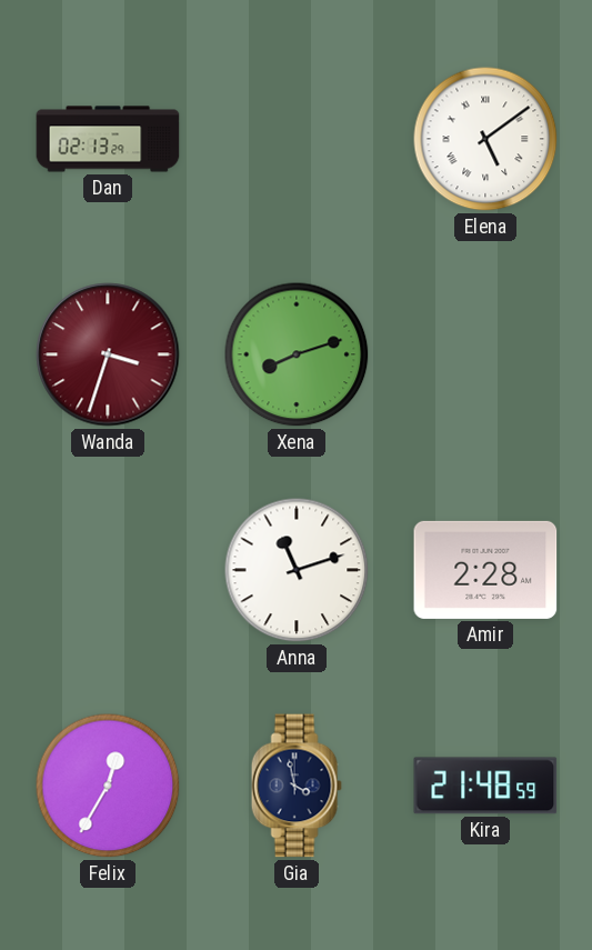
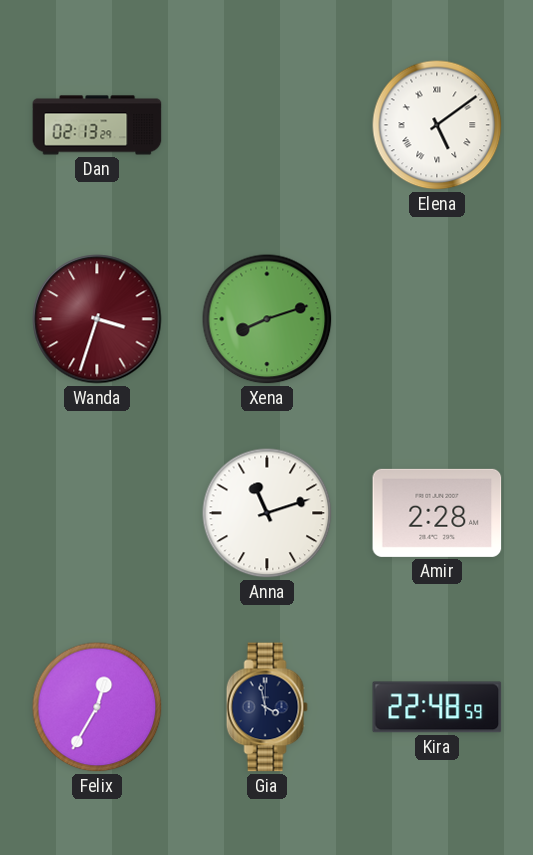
Kira: 21:48 -> 22:48 (437, 707)
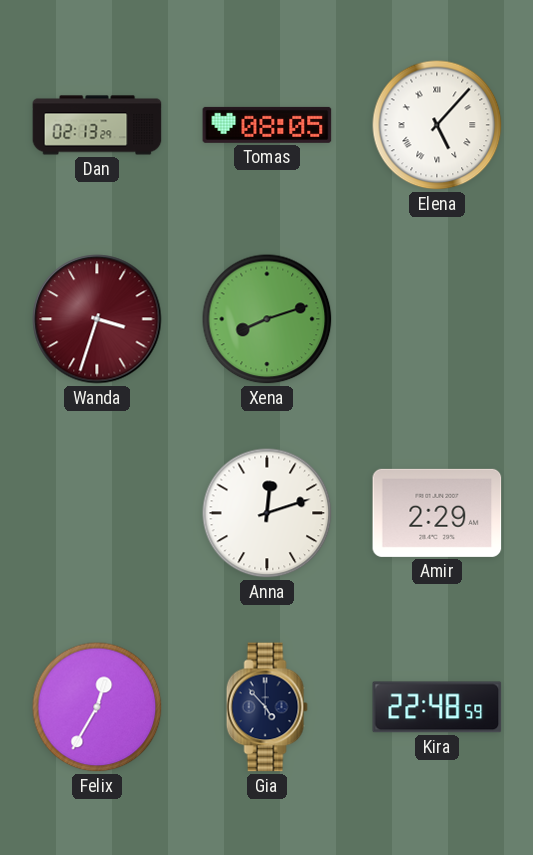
Tomas: none -> 08:05 (267, 125)
Elena: 5:09 -> 5:07 (437, 125)
Anna: 11:12 -> 12:12 (267, 513)
Amir: 2:28 -> 2:29 (437, 513)
Gia: 3:58 -> 4:53 (267, 707)
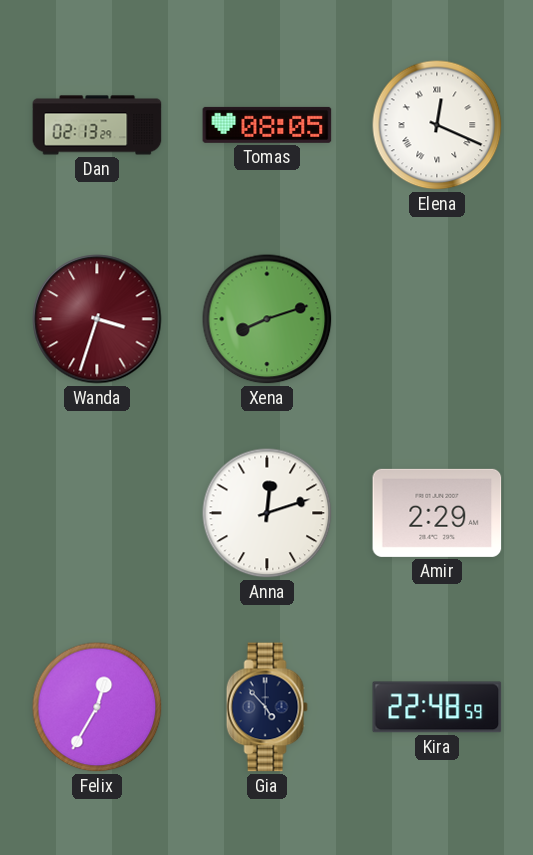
Elena: 5:07 -> 12:19 (437, 125)
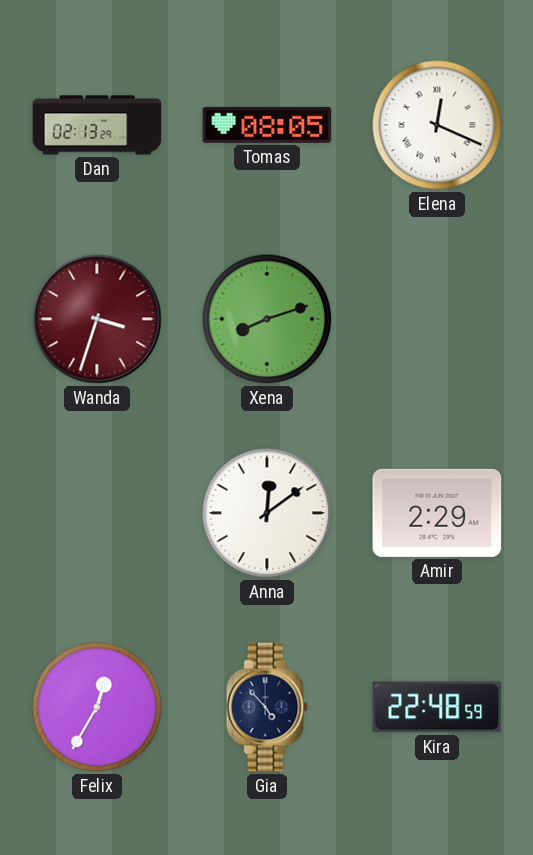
Anna: 12:12 -> 12:09 (267, 513)
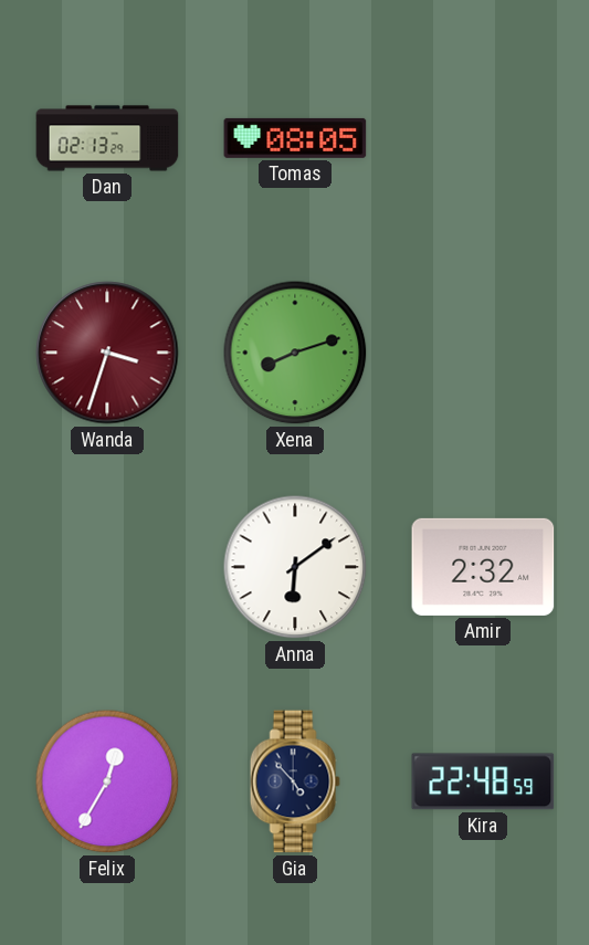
Elena: 12:19 -> none (437, 125)
Anna: 12:09 -> 6:09 (295, 567)
Amir: 2:29 -> 2:32 (483, 567)
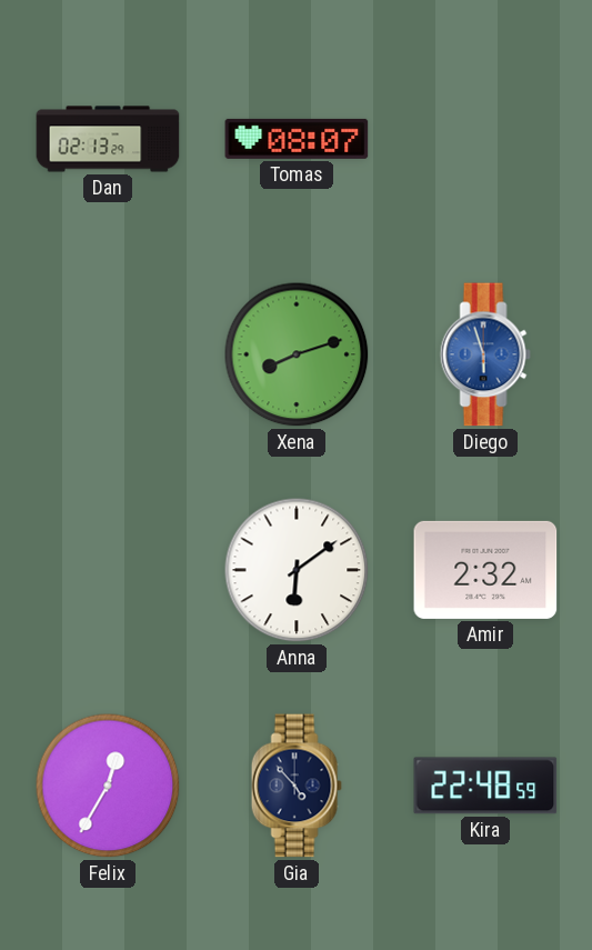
Tomas: 08:05 -> 08:07 (297, 139)
Wanda: 3:33 -> none (107, 353)
Diego: none -> 5:57 (485, 354)
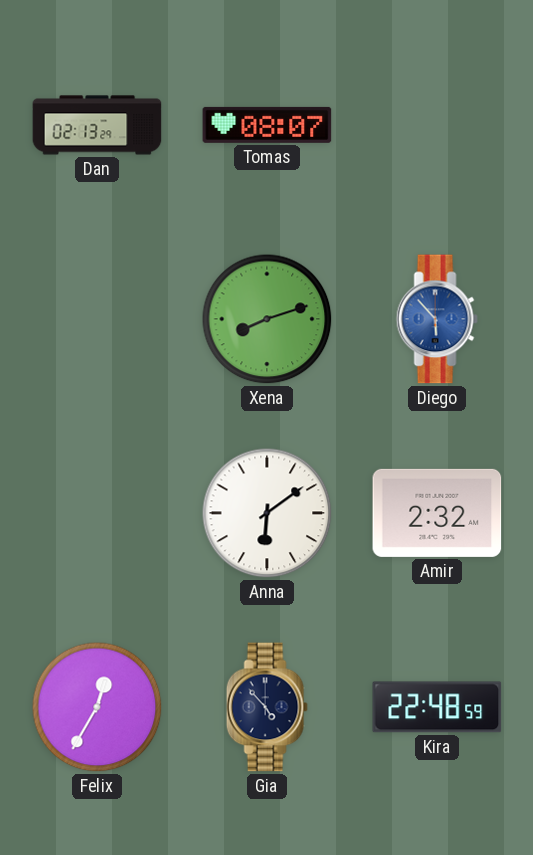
Diego: 5:57 -> 5:53 (437, 319)
